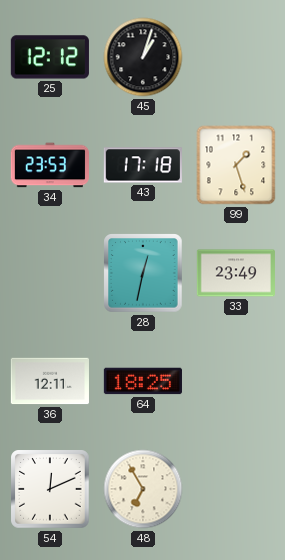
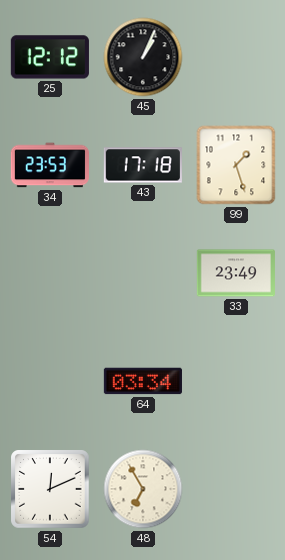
45: 1:03 -> 1:04 (143, 57)
28: 12:32 -> none (143, 273)
36: 12:11 -> none (50, 381)
64: 18:25 -> 03:34 (143, 381)
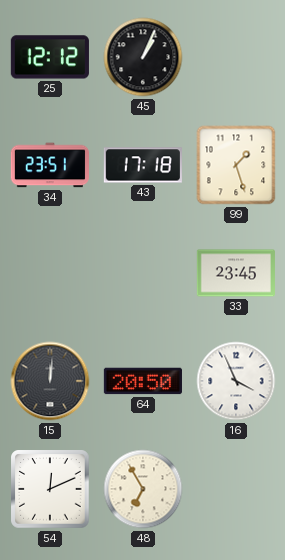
34: 23:53 -> 23:51 (49, 165)
33: 23:49 -> 23:45 (236, 273)
15: none -> 12:01 (50, 381)
64: 03:34 -> 20:50 (143, 381)
16: none -> 3:56 (236, 381)
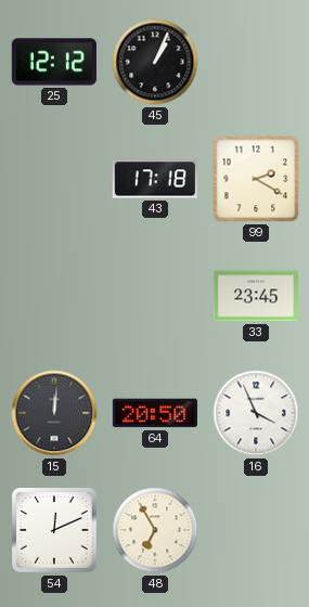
34: 23:51 -> none (49, 165)
99: 1:27 -> 2:20 (256, 179)
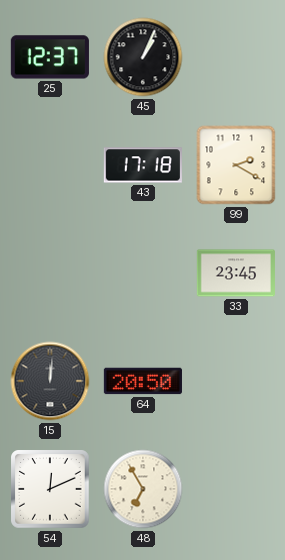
25: 12:12 -> 12:37 (50, 57)
16: 3:56 -> none (256, 413)
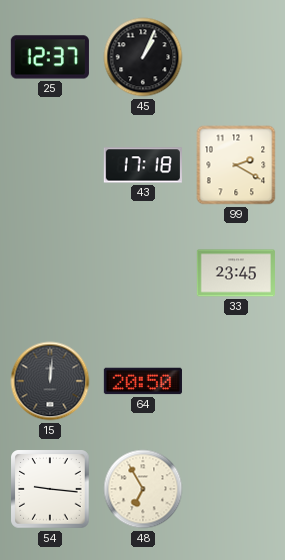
54: 12:11 -> 9:16 (50, 489)
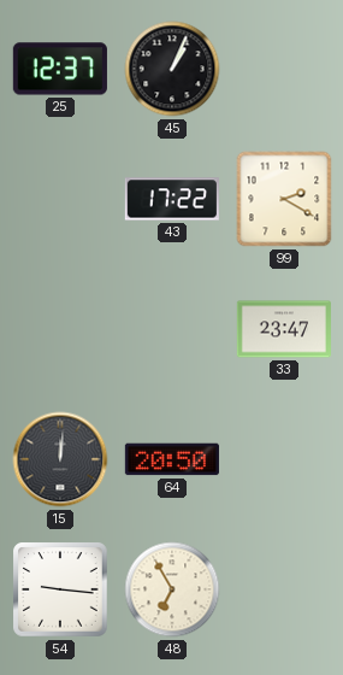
43: 17:18 -> 17:22 (172, 199)
33: 23:45 -> 23:47 (284, 329)
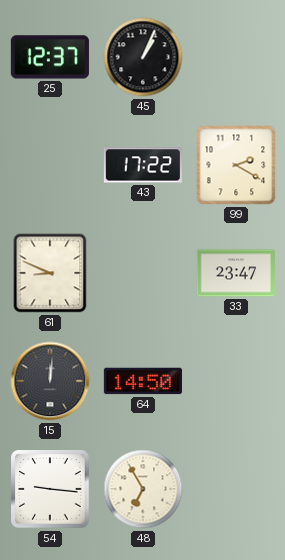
61: none -> 8:49 (50, 273)
64: 20:50 -> 14:50 (143, 381)
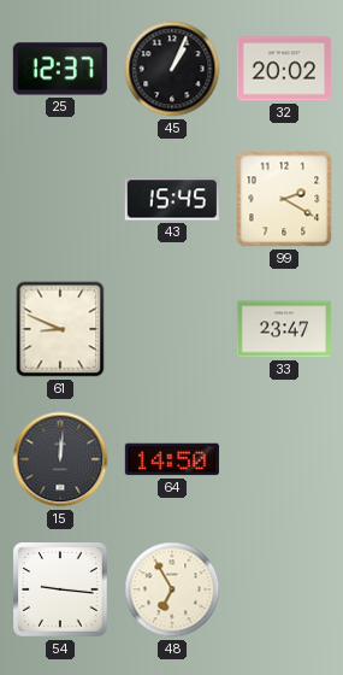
32: none -> 20:02 (284, 69)
43: 17:22 -> 15:45 (172, 199)
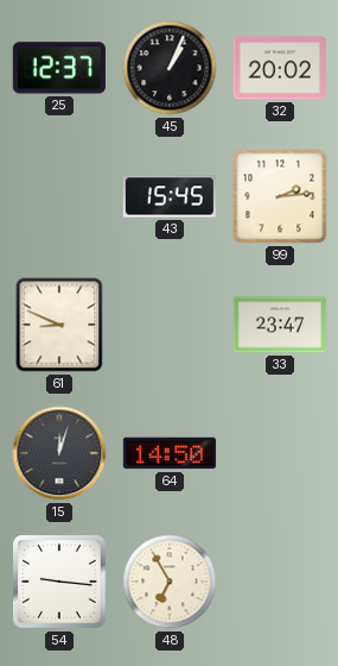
99: 2:20 -> 2:14 (280, 196)
15: 12:01 -> 12:03 (59, 453)
